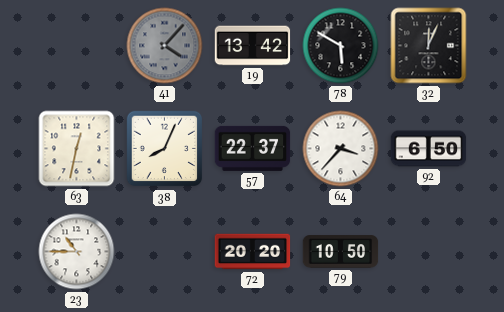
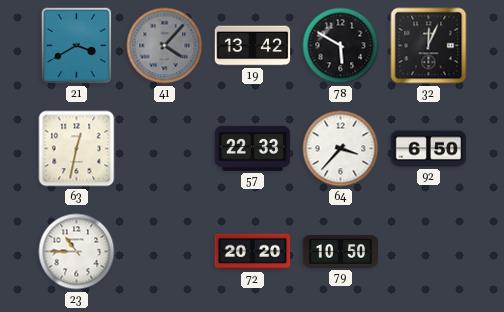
21: none -> 3:40 (77, 46)
38: 8:04 -> none (165, 149)
57: 22:37 -> 22:33 (253, 148)
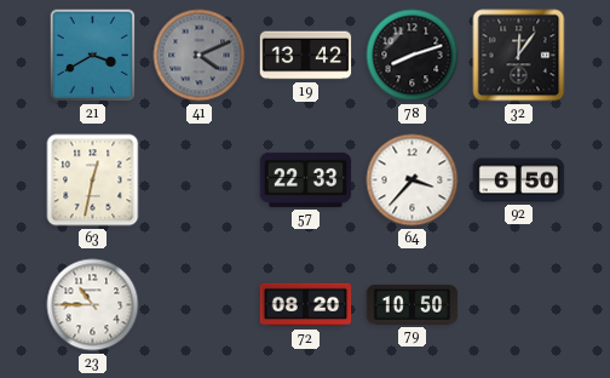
41: 4:07 -> 4:11 (200, 56)
78: 5:50 -> 8:12 (413, 56)
32: 12:04 -> 12:06 (519, 56)
72: 20:20 -> 08:20 (306, 305)
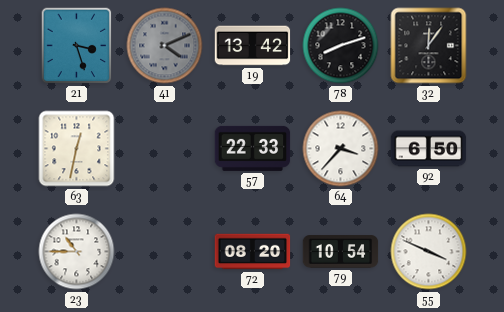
21: 3:40 -> 3:27 (77, 46)
79: 10:50 -> 10:54 (341, 252)
55: none -> 3:49 (429, 252)
